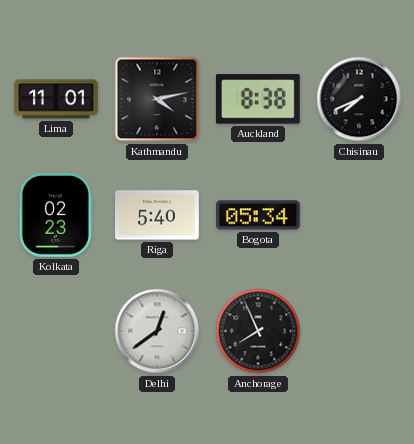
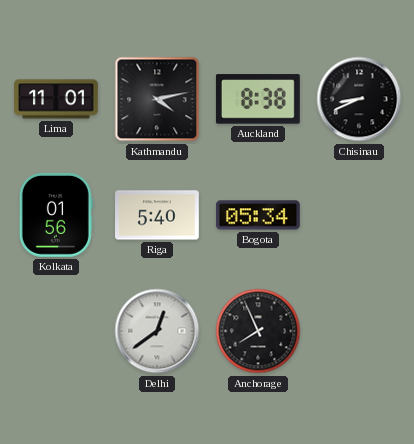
Chisinau: 7:41 -> 8:41 (359, 99)
Kolkata: 02:23 -> 01:56 (56, 215)
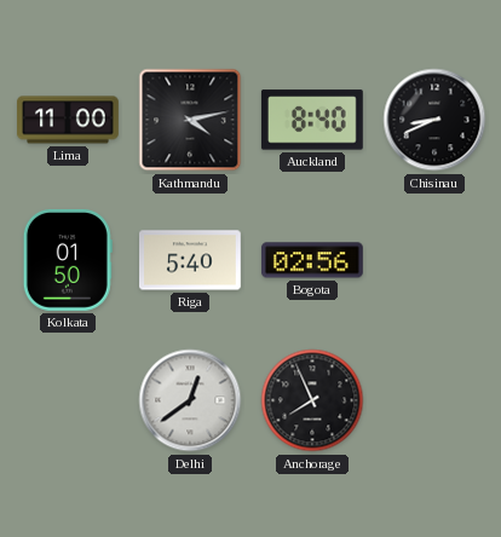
Lima: 11:01 -> 11:00 (69, 120)
Auckland: 8:38 -> 8:40 (312, 120)
Kolkata: 01:56 -> 01:50 (68, 260)
Bogota: 05:34 -> 02:56 (312, 260)
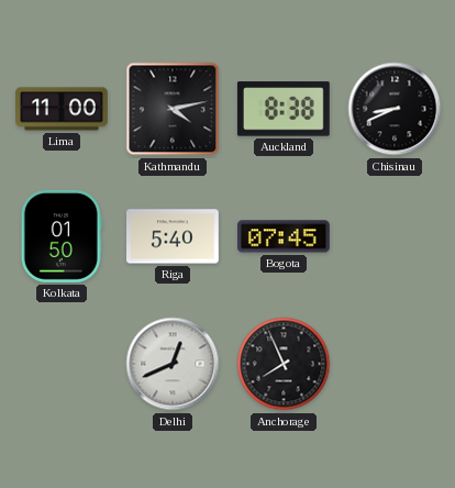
Auckland: 8:40 -> 8:38 (284, 109)
Bogota: 02:56 -> 07:45 (284, 236)
Delhi: 12:39 -> 12:41 (173, 364)
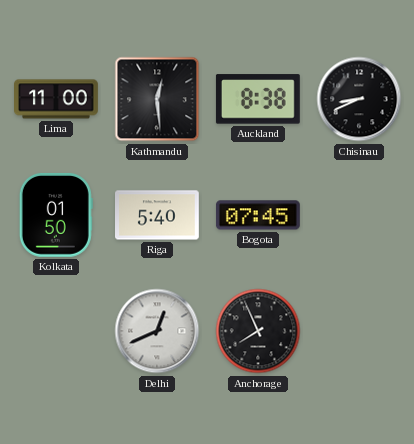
Kathmandu: 4:13 -> 12:29 (157, 99)
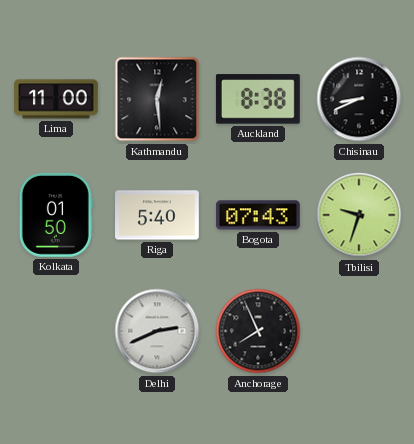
Bogota: 07:45 -> 07:43 (258, 215)
Tbilisi: none -> 9:33 (359, 215)
Delhi: 12:41 -> 2:41 (157, 331)
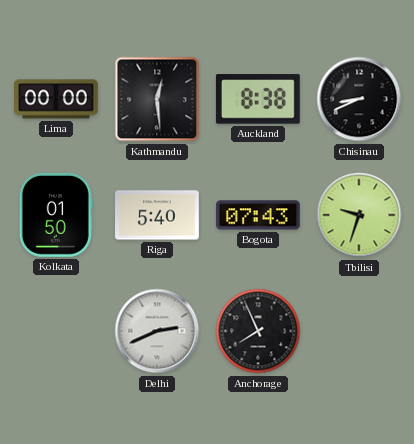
Lima: 11:00 -> 00:00 (57, 99)
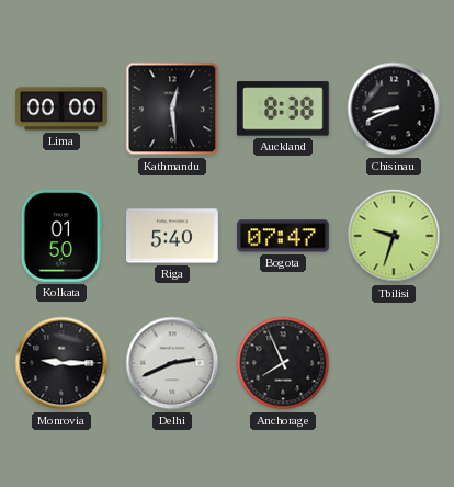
Bogota: 07:43 -> 07:47 (283, 236)
Monrovia: none -> 9:15 (61, 363)
